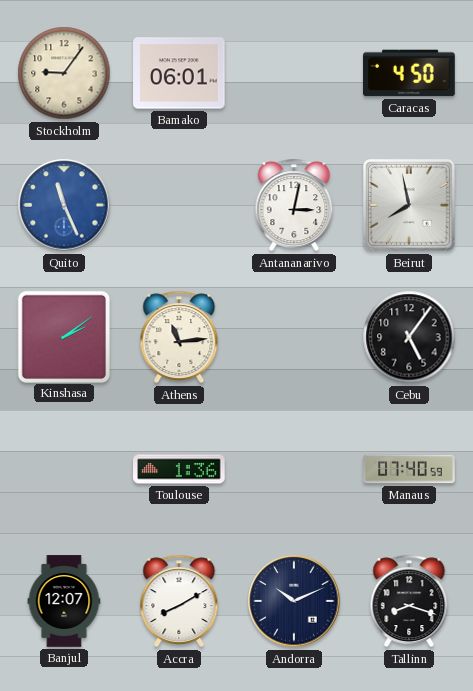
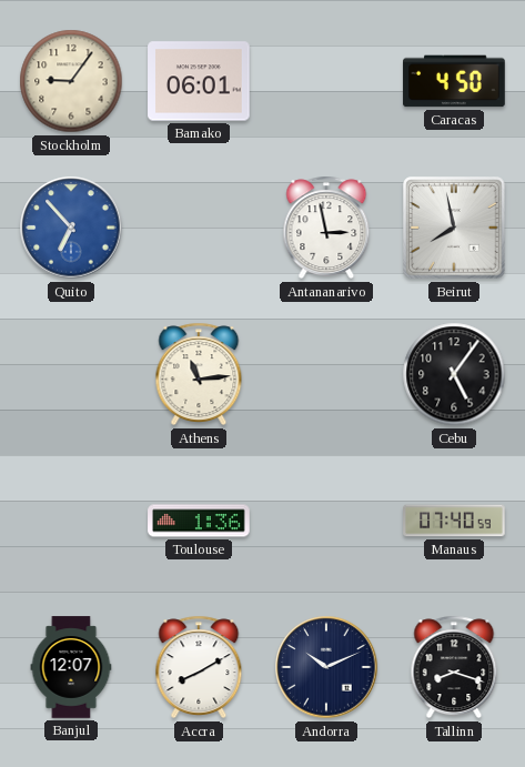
Quito: 11:26 -> 6:53 (71, 228)
Antananarivo: 3:02 -> 2:58 (326, 228)
Kinshasa: 2:09 -> none (63, 336)
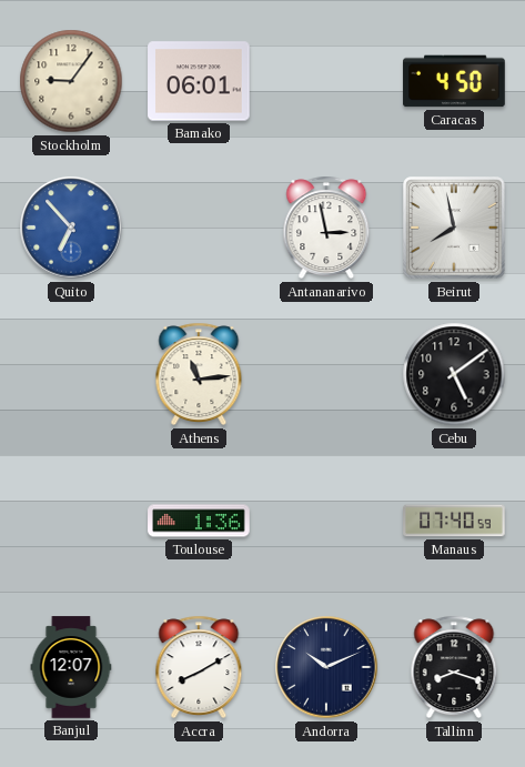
Cebu: 5:06 -> 5:09 (454, 374)
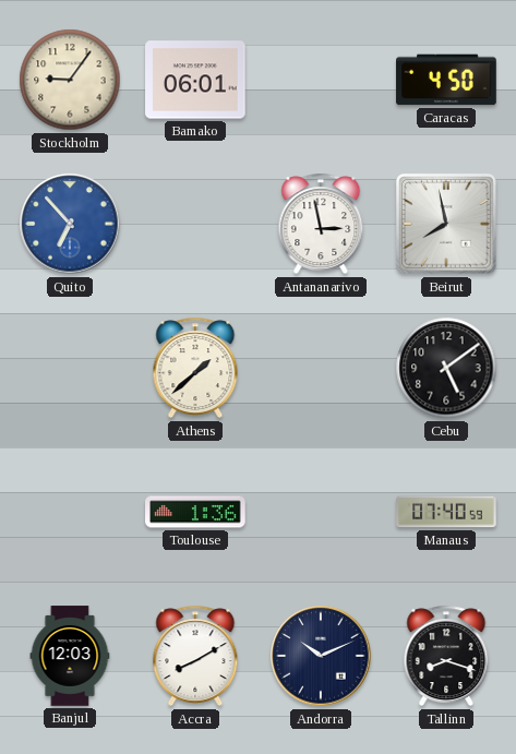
Athens: 11:14 -> 1:38 (195, 368)
Banjul: 12:07 -> 12:03 (70, 656)
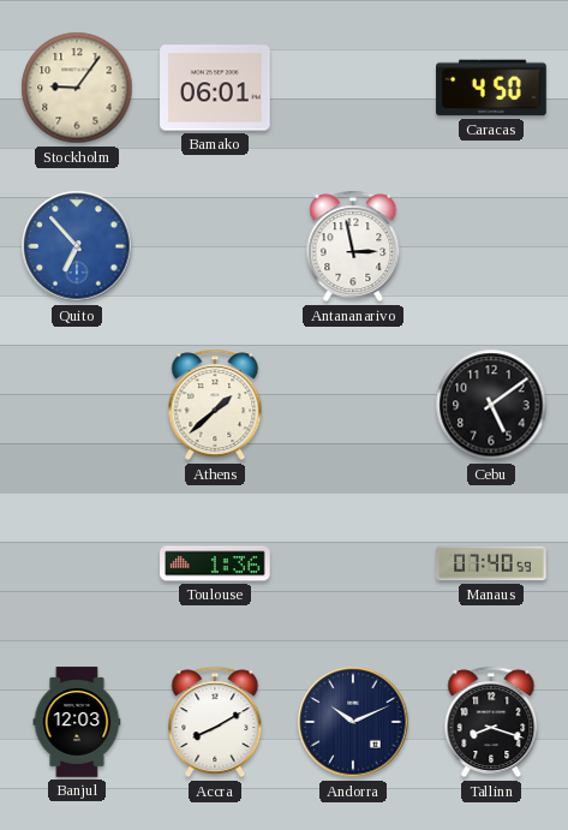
Beirut: 7:58 -> none (446, 224)
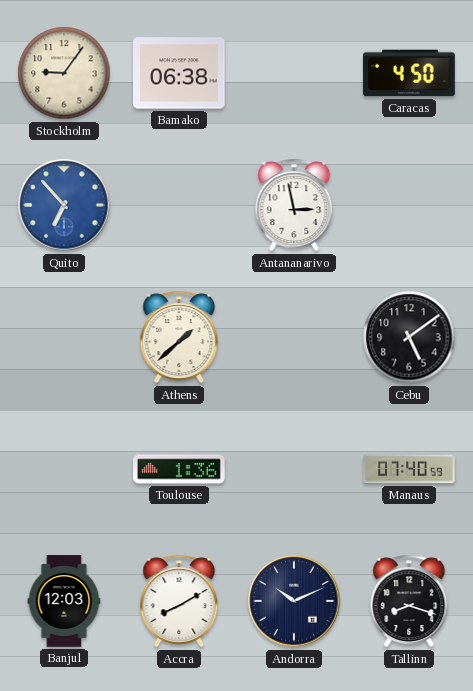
Bamako: 06:01 -> 06:38 (179, 73)
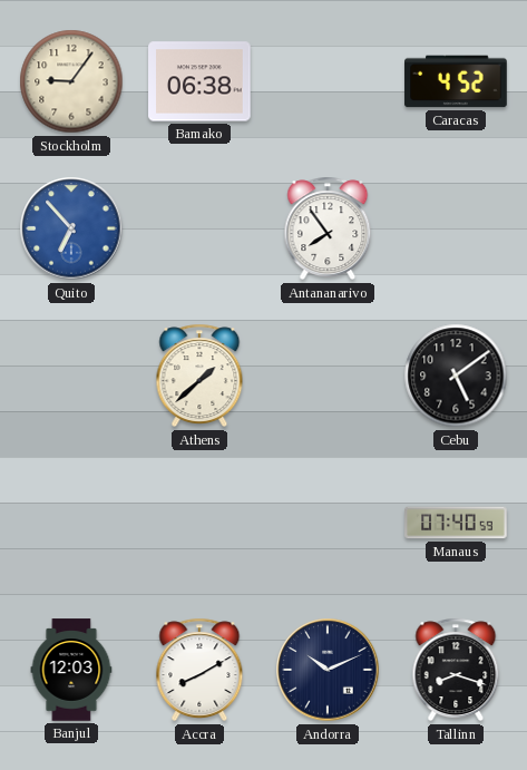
Caracas: 4:50 -> 4:52 (456, 81)
Antananarivo: 2:58 -> 7:54 (328, 228)
Toulouse: 1:36 -> none (179, 469)
